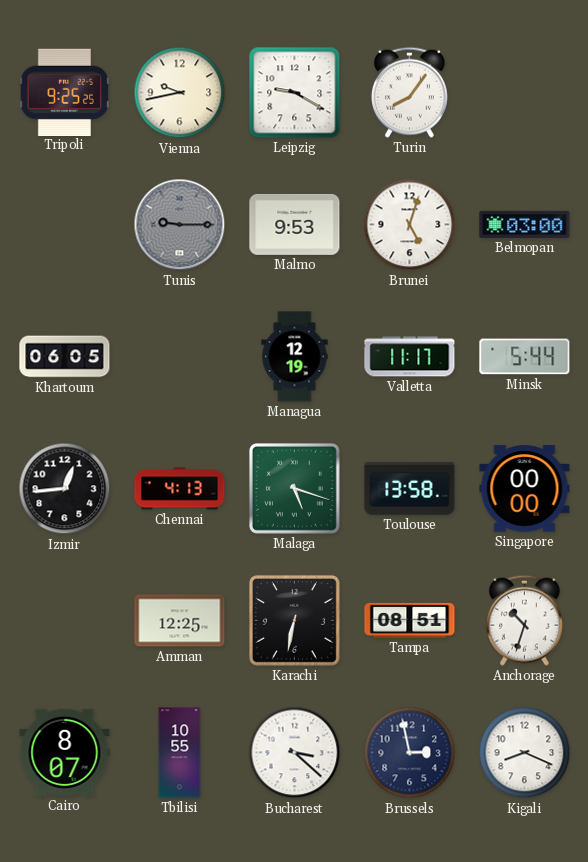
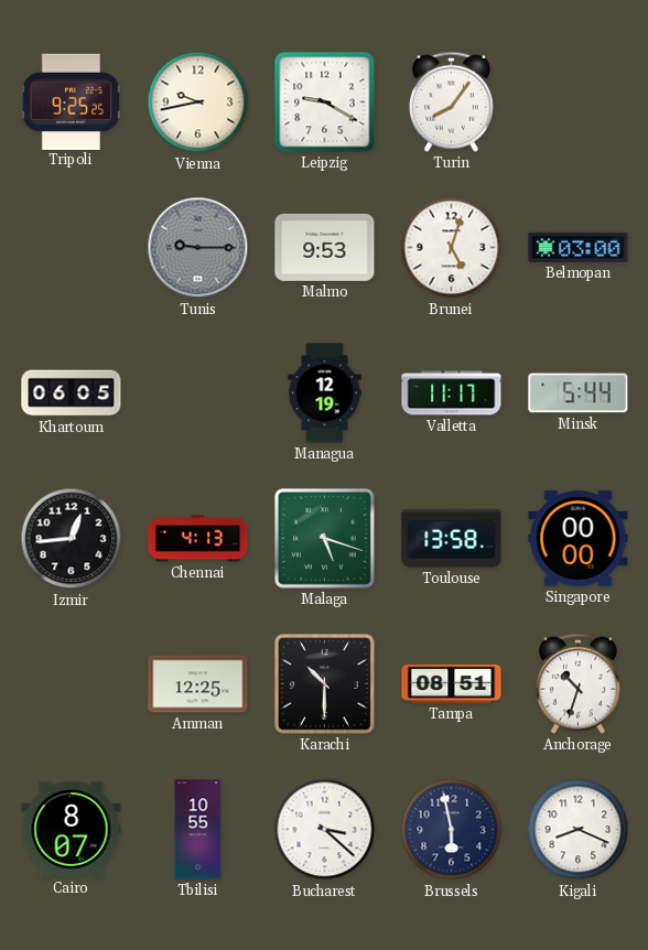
Karachi: 6:32 -> 10:30 (324, 683)
Brussels: 2:58 -> 5:58 (452, 830)
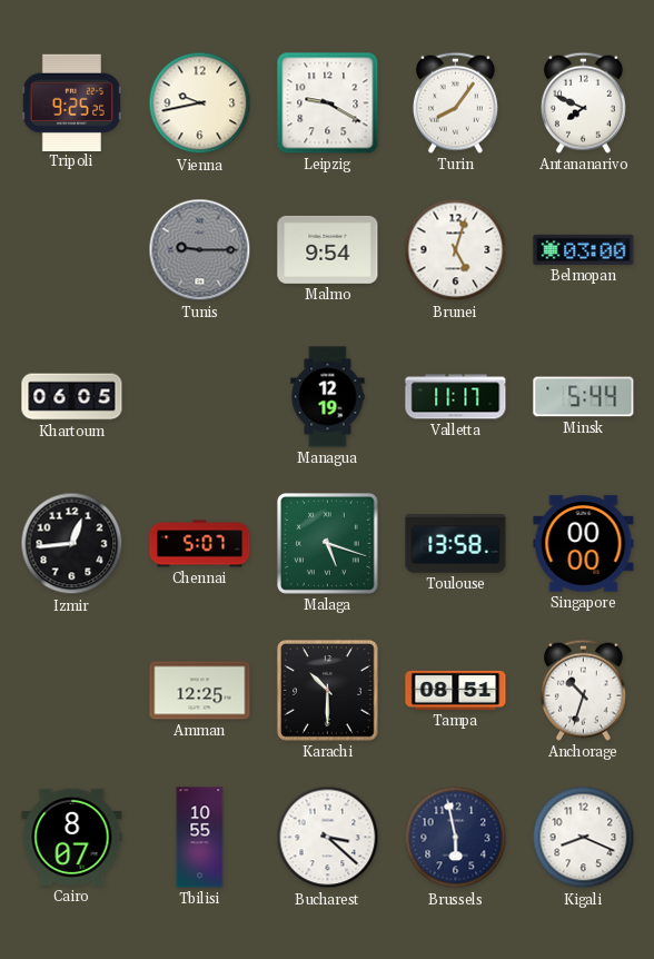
Antananarivo: none -> 7:49 (583, 102)
Malmo: 9:53 -> 9:54 (328, 249)
Chennai: 4:13 -> 5:07 (200, 544)
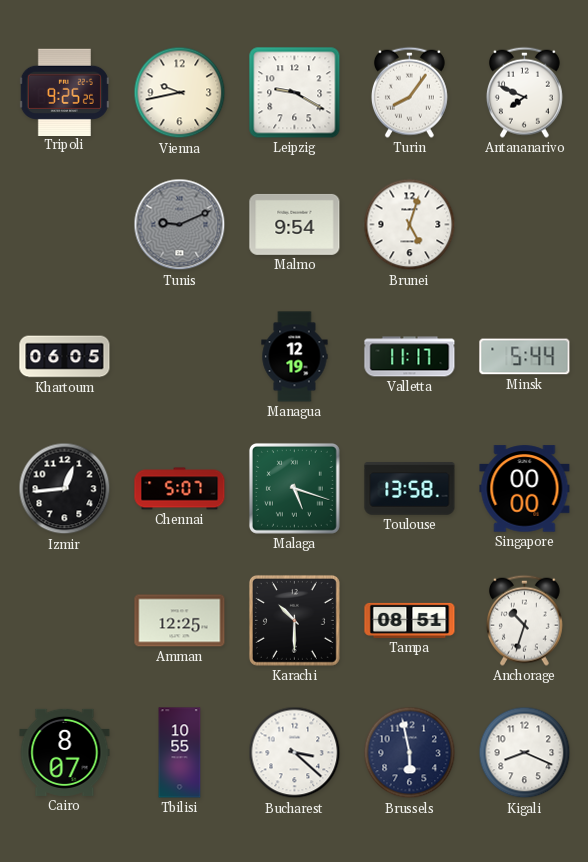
Tunis: 9:15 -> 9:11 (180, 225)
Belmopan: 03:00 -> none (584, 249)
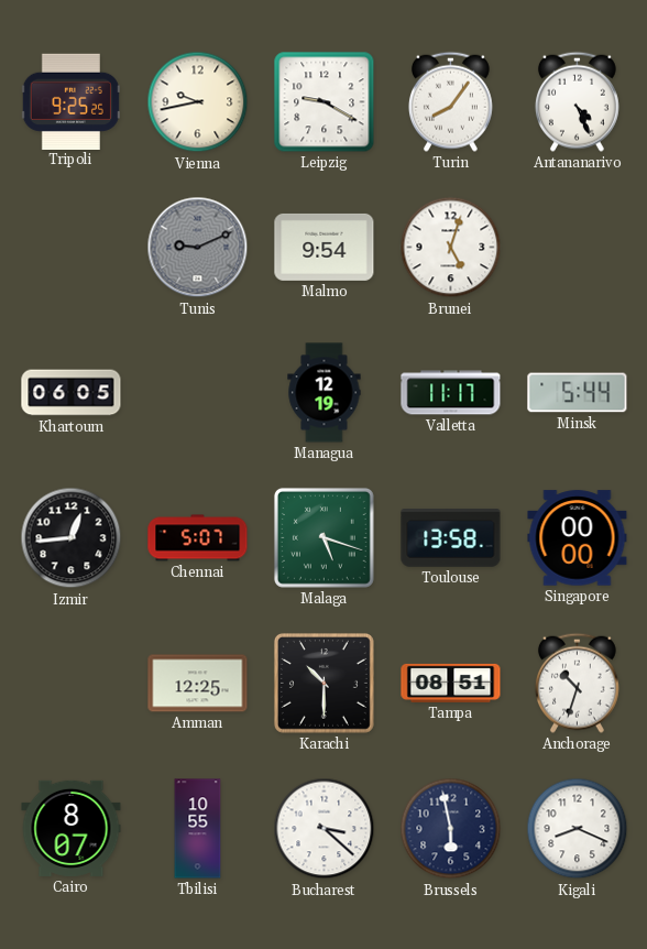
Antananarivo: 7:49 -> 4:26 (577, 101)
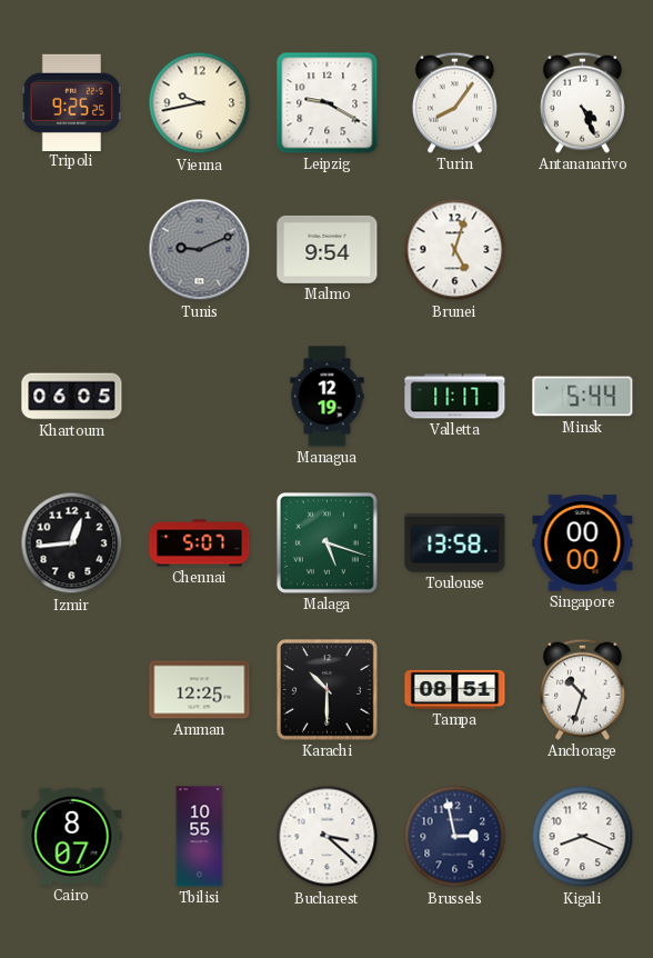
Brussels: 5:58 -> 2:58 (455, 837)
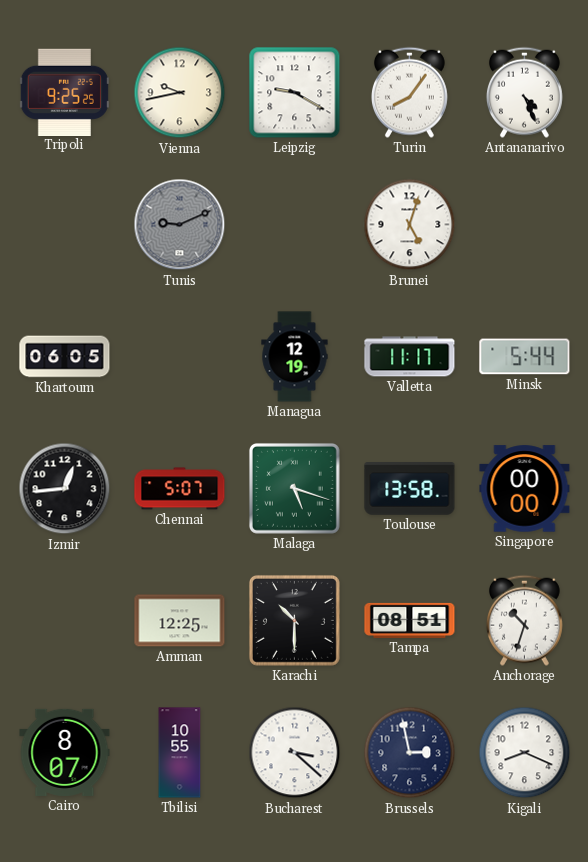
Malmo: 9:54 -> none (328, 249)
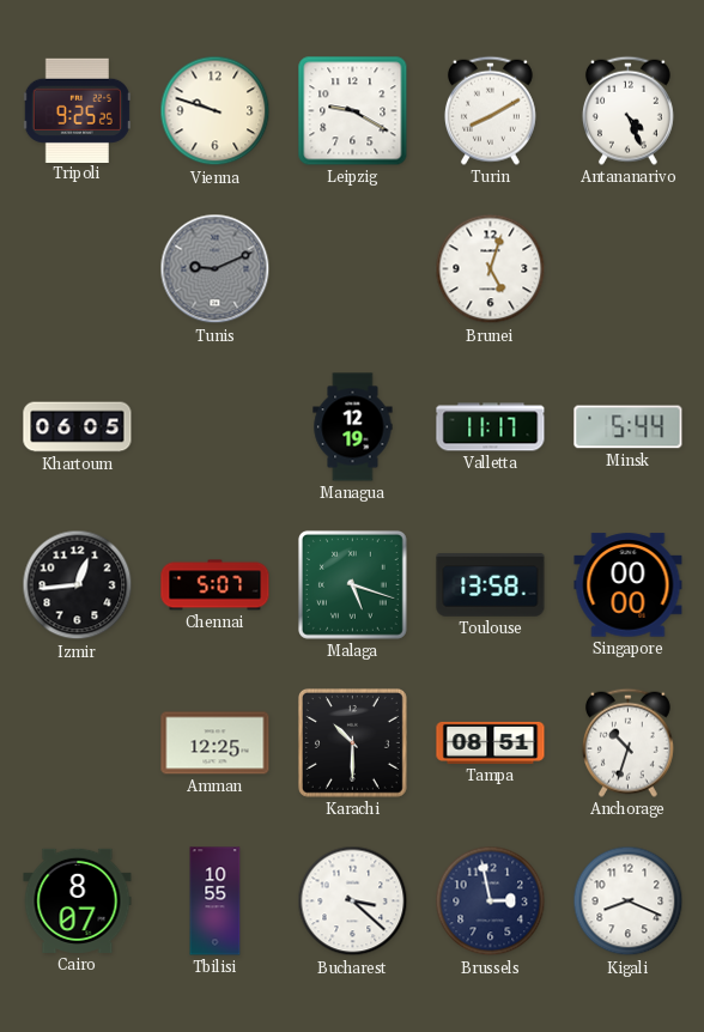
Vienna: 9:43 -> 9:48 (216, 111)
Turin: 8:06 -> 8:10 (490, 110)
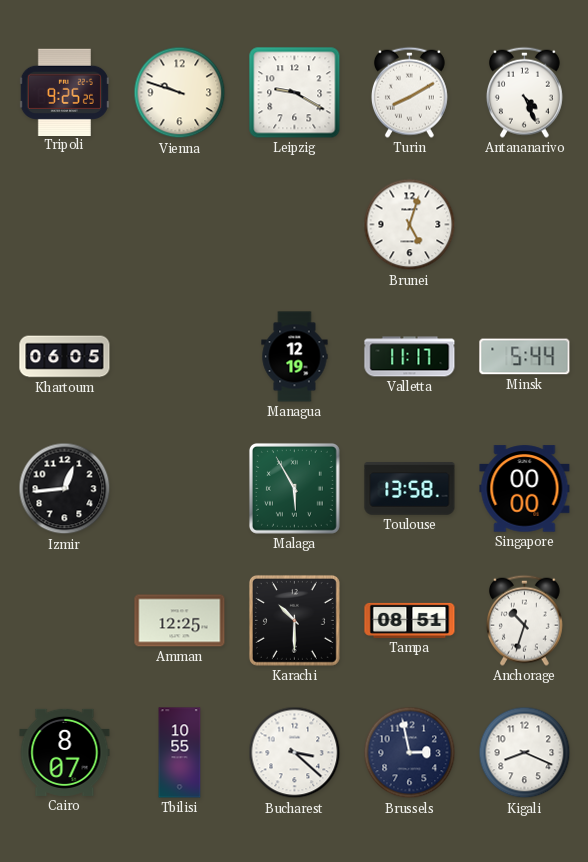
Tunis: 9:11 -> none (216, 269)
Chennai: 5:07 -> none (216, 585)
Malaga: 5:18 -> 5:55 (294, 488)
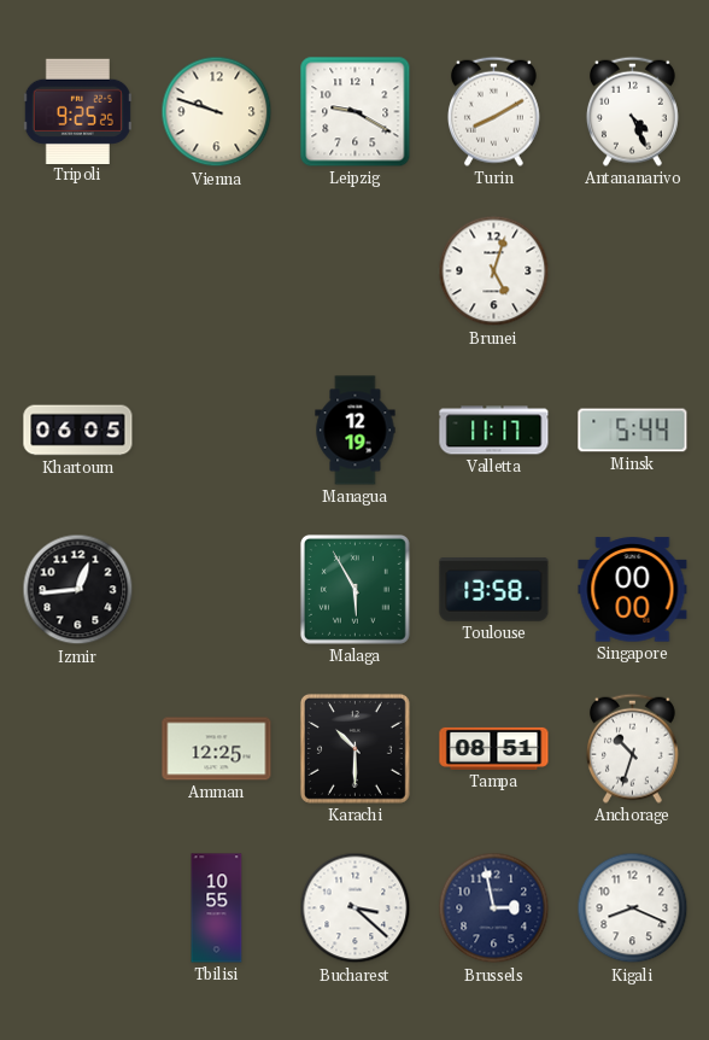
Cairo: 8:07 -> none (65, 752)
